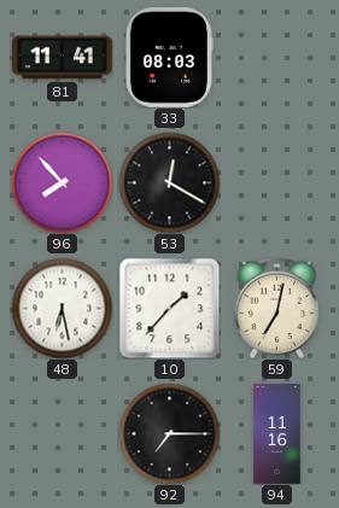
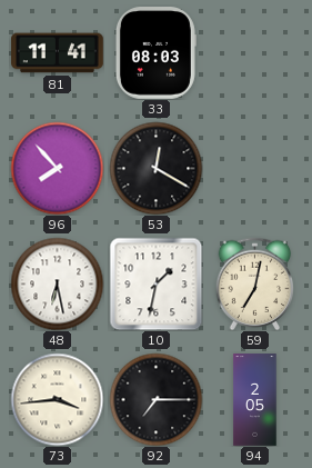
10: 1:37 -> 1:32 (155, 283)
73: none -> 3:44 (57, 399)
94: 11:16 -> 2:05 (255, 400)
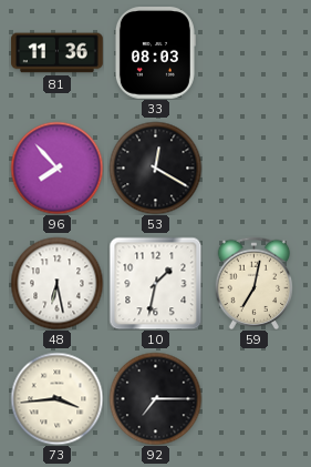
81: 11:41 -> 11:36 (58, 53)
94: 2:05 -> none (255, 400)
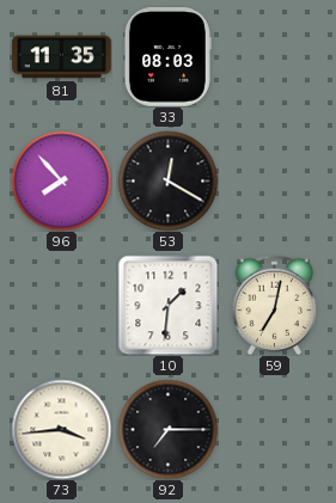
81: 11:36 -> 11:35 (62, 57)
48: 6:28 -> none (56, 283)
10: 1:32 -> 1:31 (167, 305)
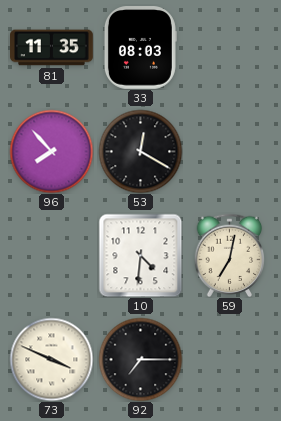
10: 1:31 -> 4:31 (140, 255)
73: 3:44 -> 3:49 (51, 359)
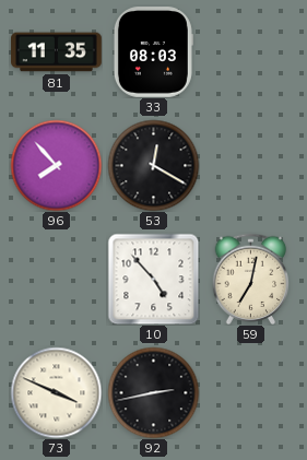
10: 4:31 -> 4:53 (153, 279)
92: 7:15 -> 2:43 (153, 392)
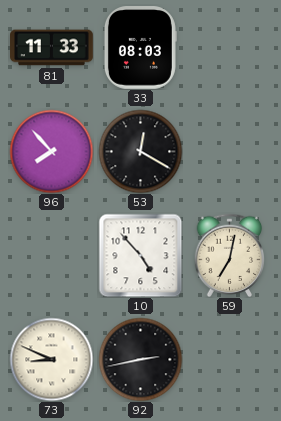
81: 11:35 -> 11:33 (52, 48)
73: 3:49 -> 8:49 (51, 359)
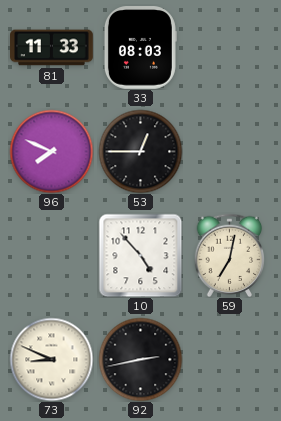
96: 7:53 -> 7:49 (51, 151)
53: 12:20 -> 12:45 (140, 151)
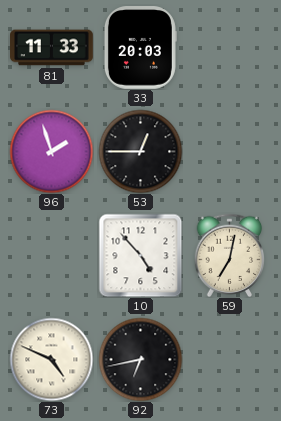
33: 08:03 -> 20:03 (140, 48)
96: 7:49 -> 1:57 (51, 151)
73: 8:49 -> 4:49 (51, 359)
92: 2:43 -> 6:43 (140, 359)
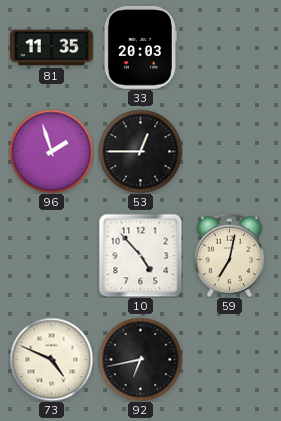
81: 11:33 -> 11:35 (52, 48)
